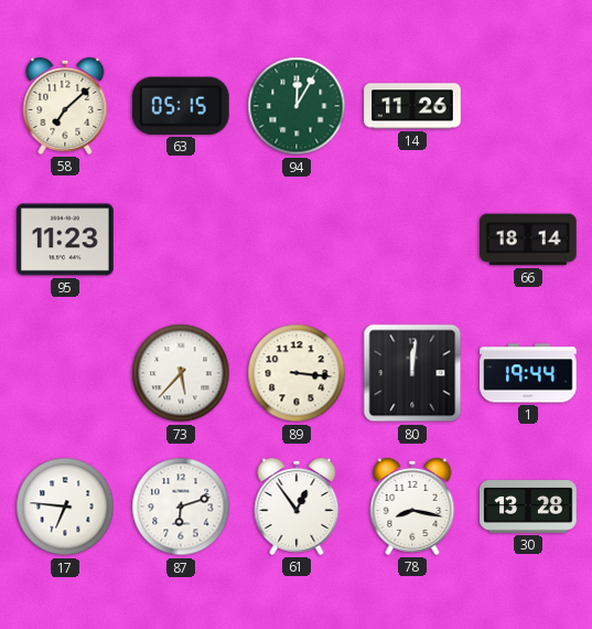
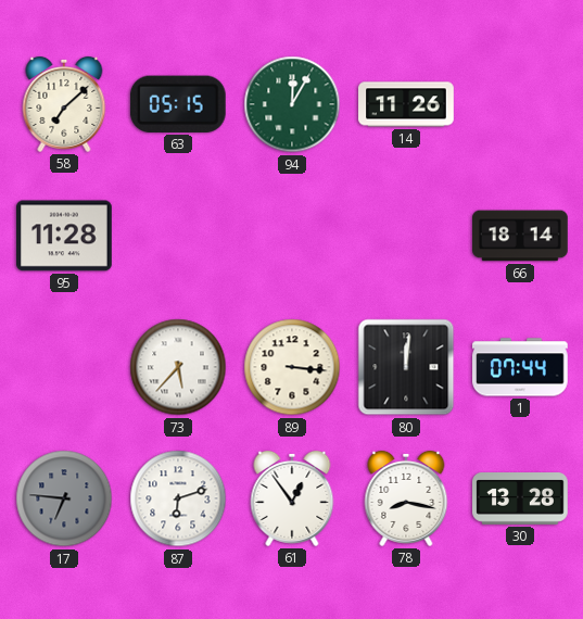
95: 11:23 -> 11:28 (65, 236)
1: 19:44 -> 07:44 (520, 367)
17 dial: white -> grey (64, 498)
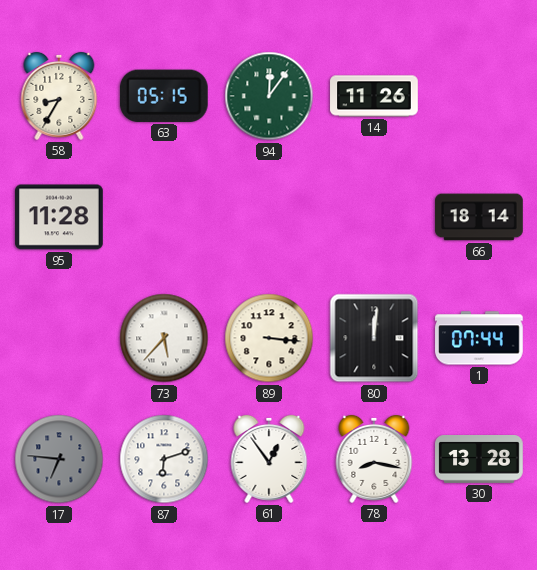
58: 7:08 -> 8:35 (59, 96)
94: 12:05 -> 12:06 (269, 96)
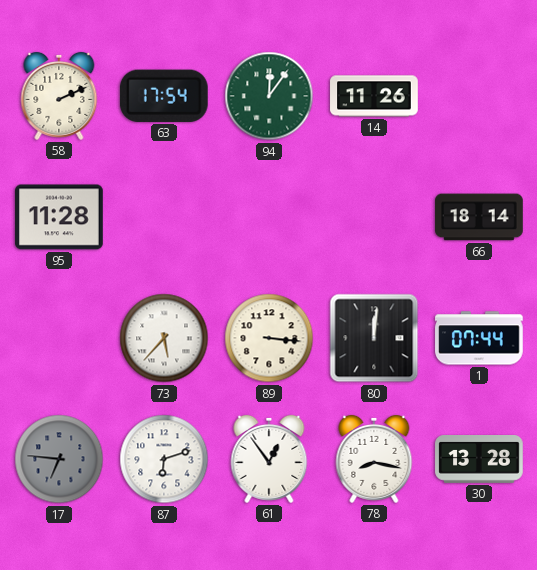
58: 8:35 -> 2:11 (59, 96)
63: 05:15 -> 17:54 (164, 96)
